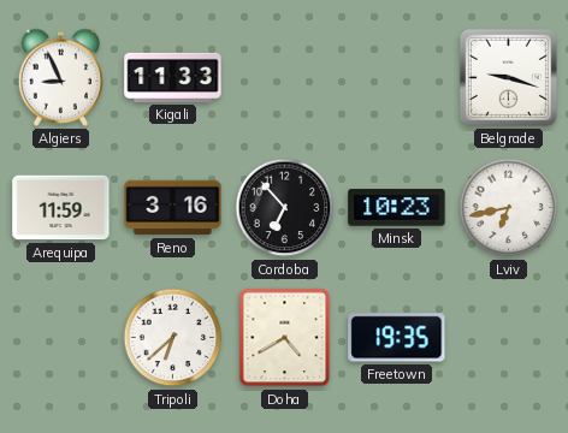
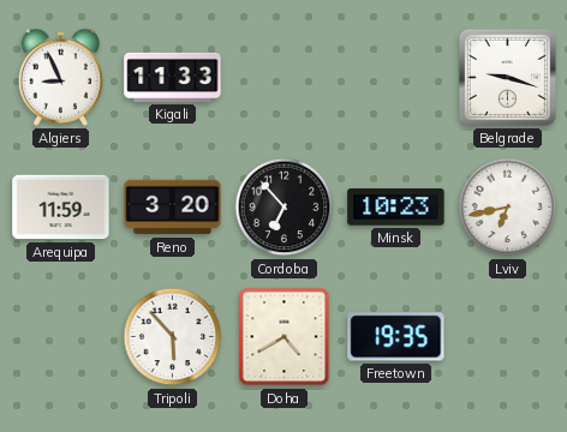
Reno: 3:16 -> 3:20 (173, 208)
Tripoli: 6:38 -> 5:53 (173, 337)
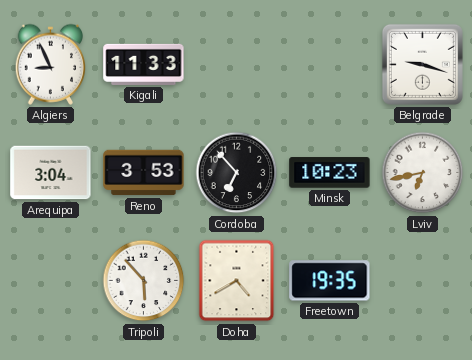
Arequipa: 11:59 -> 3:04 (51, 173)
Reno: 3:20 -> 3:53 (144, 173)
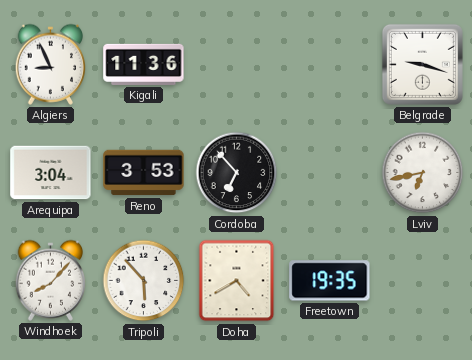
Kigali: 11:33 -> 11:36 (144, 64)
Minsk: 10:23 -> none (330, 173)
Windhoek: none -> 8:07 (51, 280)
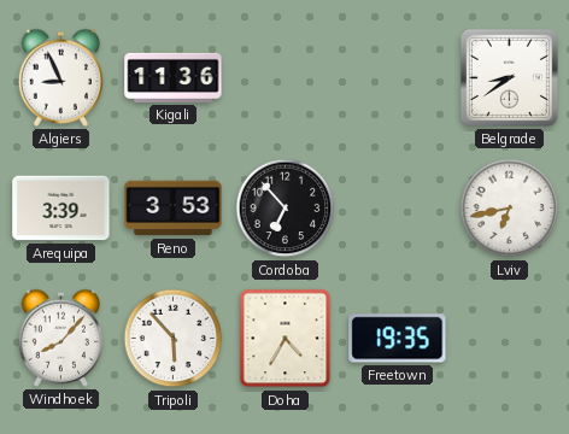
Belgrade: 9:18 -> 8:39 (509, 77)
Arequipa: 3:04 -> 3:39 (61, 209)
Doha: 4:40 -> 4:35 (286, 339)
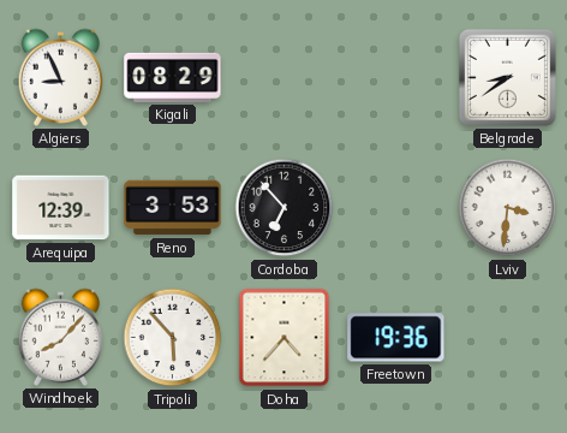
Kigali: 11:36 -> 08:29 (173, 77)
Arequipa: 3:39 -> 12:39 (61, 208)
Lviv: 6:43 -> 3:31 (508, 208)
Doha: 4:35 -> 4:37 (285, 338)
Freetown: 19:35 -> 19:36 (396, 338)
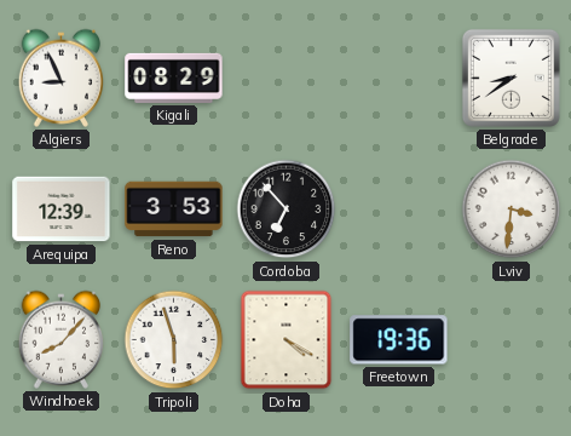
Tripoli: 5:53 -> 5:57 (174, 340)
Doha: 4:37 -> 4:20 (287, 340)
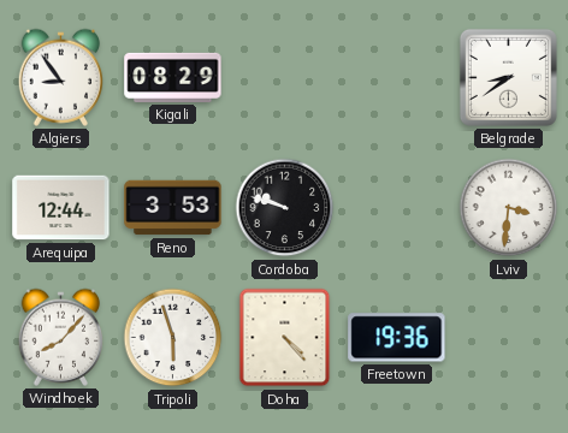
Algiers: 8:56 -> 8:54 (61, 77)
Arequipa: 12:39 -> 12:44 (61, 208)
Cordoba: 6:53 -> 9:48 (285, 208)
Doha: 4:20 -> 4:23 (285, 338)
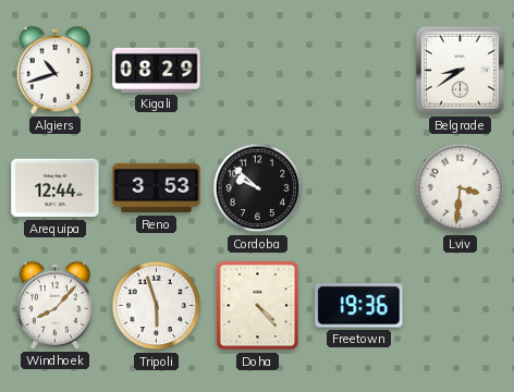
Algiers: 8:54 -> 10:42 (56, 70)
Cordoba: 9:48 -> 9:52 (258, 188)
